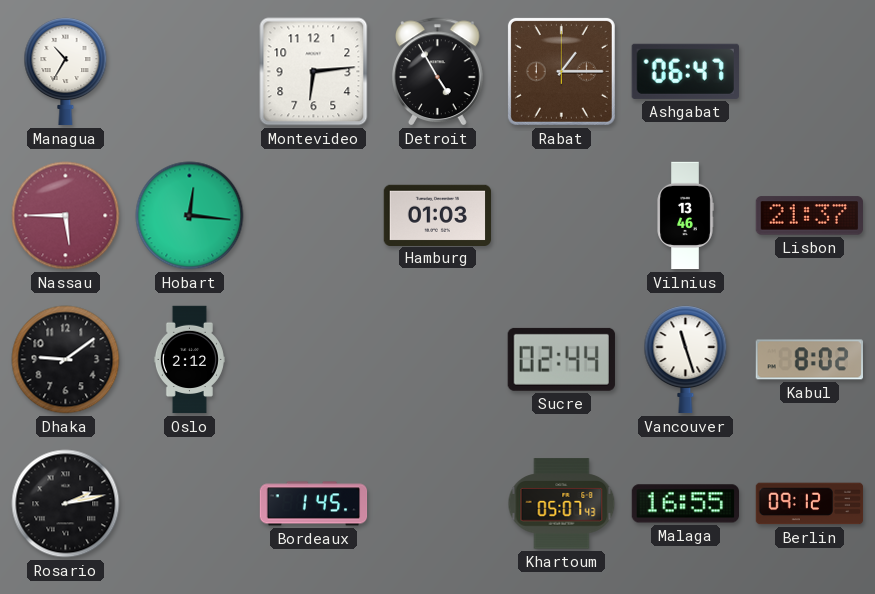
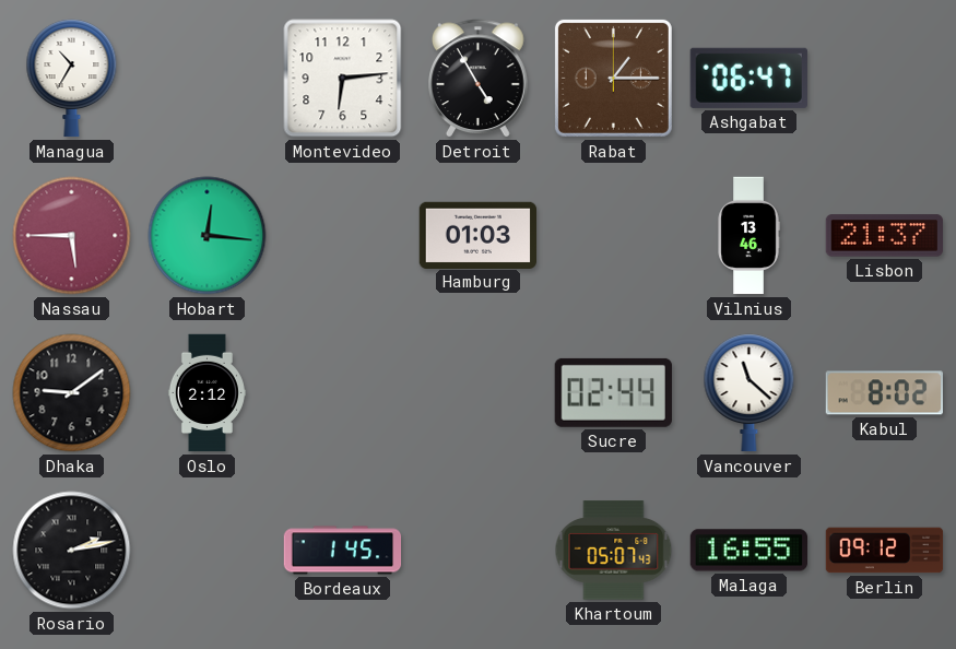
Vancouver: 11:27 -> 11:22 (750, 393)
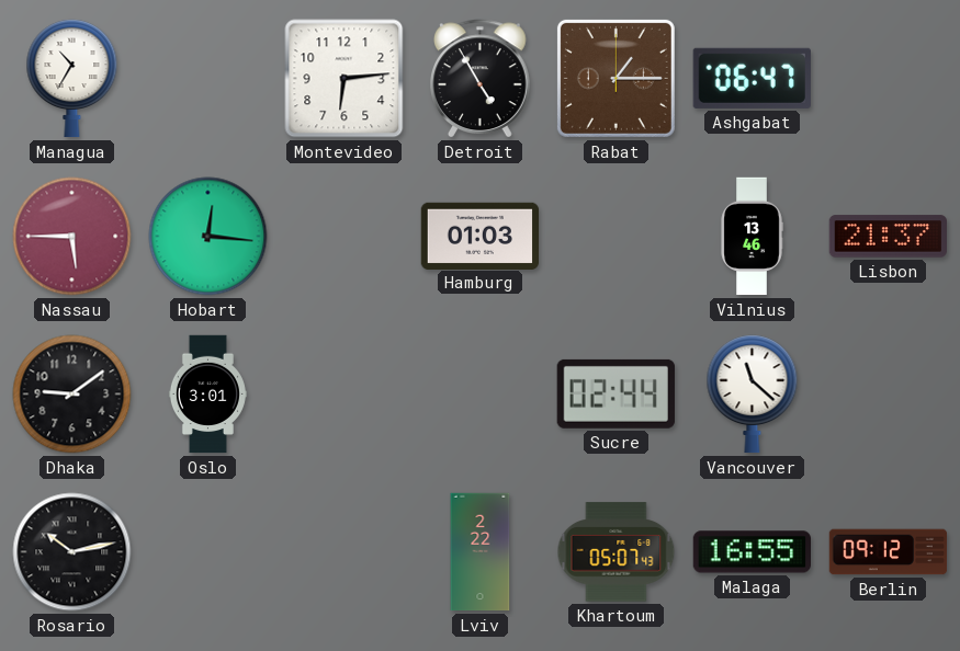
Oslo: 2:12 -> 3:01 (207, 395)
Kabul: 8:02 -> none (884, 393)
Rosario: 2:13 -> 10:13 (72, 552)
Bordeaux: 1:45 -> none (343, 551)
Lviv: none -> 2:22 (481, 552)
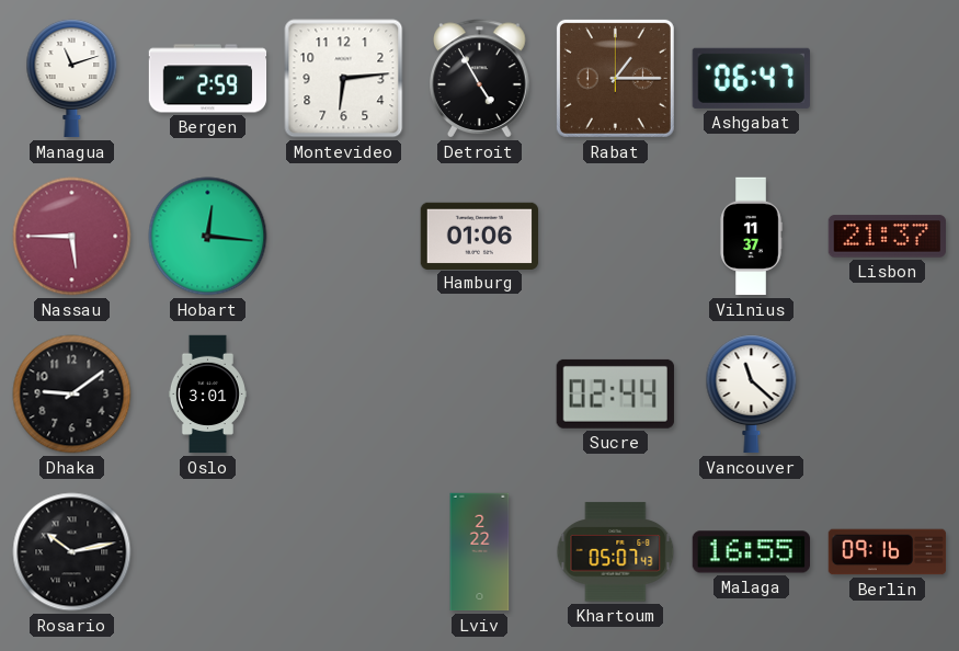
Managua: 10:35 -> 11:12 (72, 79)
Bergen: none -> 2:59 (208, 79)
Hamburg: 01:03 -> 01:06 (480, 236)
Vilnius: 13:46 -> 11:37 (751, 237)
Berlin: 09:12 -> 09:16 (888, 552)
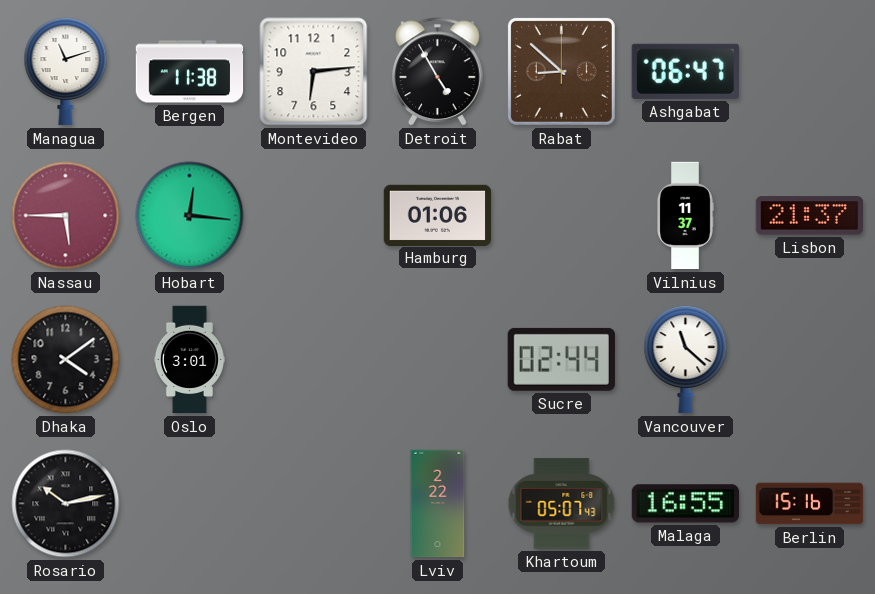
Bergen: 2:59 -> 11:38 (190, 72)
Rabat: 1:15 -> 8:52 (561, 71)
Dhaka: 9:09 -> 4:09 (66, 360)
Berlin: 09:16 -> 15:16 (810, 504)
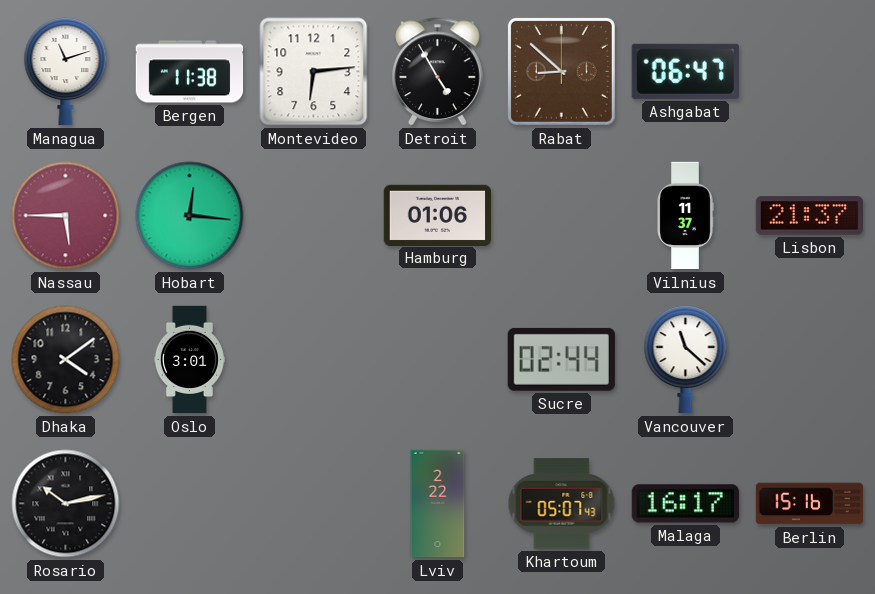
Malaga: 16:55 -> 16:17 (685, 504)
